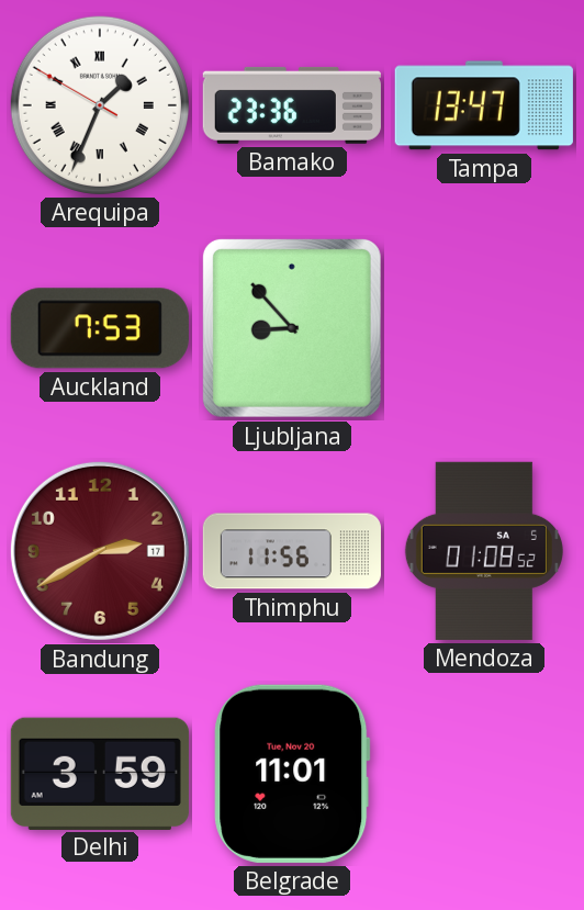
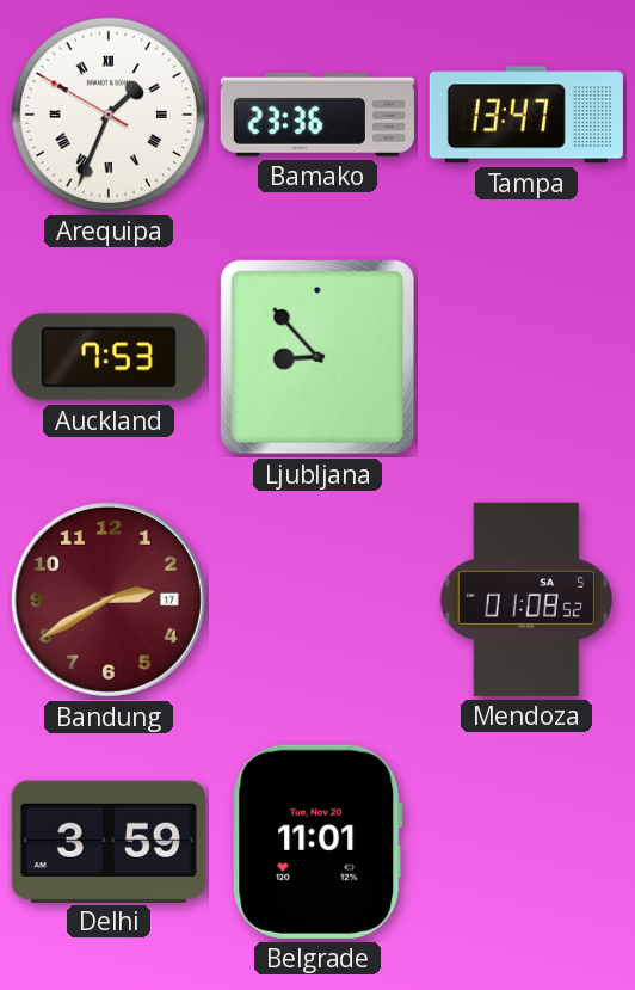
Thimphu: 11:56 -> none (292, 551)
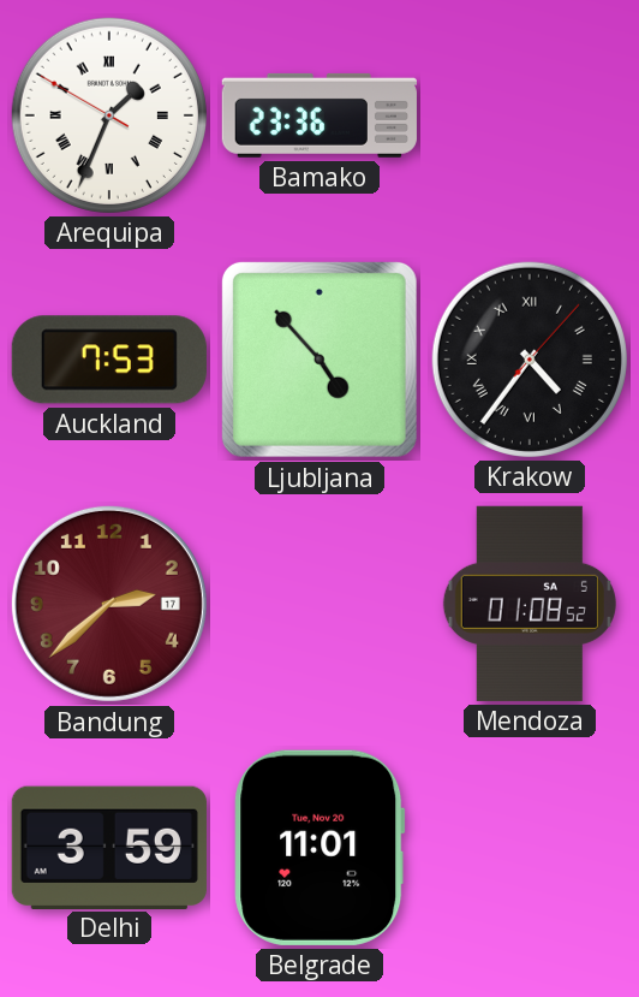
Tampa: 13:47 -> none (526, 115)
Ljubljana: 8:53 -> 4:53 (319, 360)
Krakow: none -> 4:36 (530, 360)
Bandung: 2:40 -> 2:38 (109, 604)
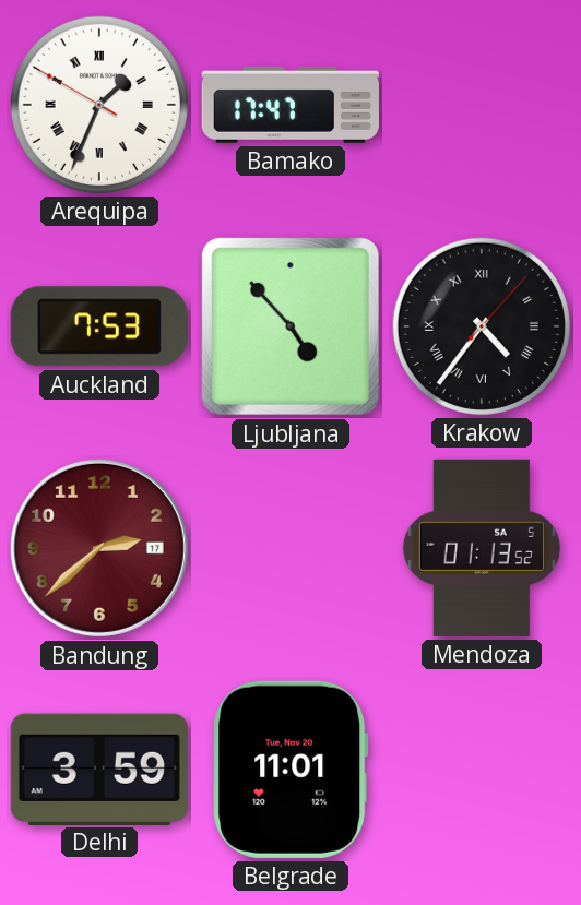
Bamako: 23:36 -> 17:47 (290, 105)
Mendoza: 01:08 -> 01:13 (482, 548)
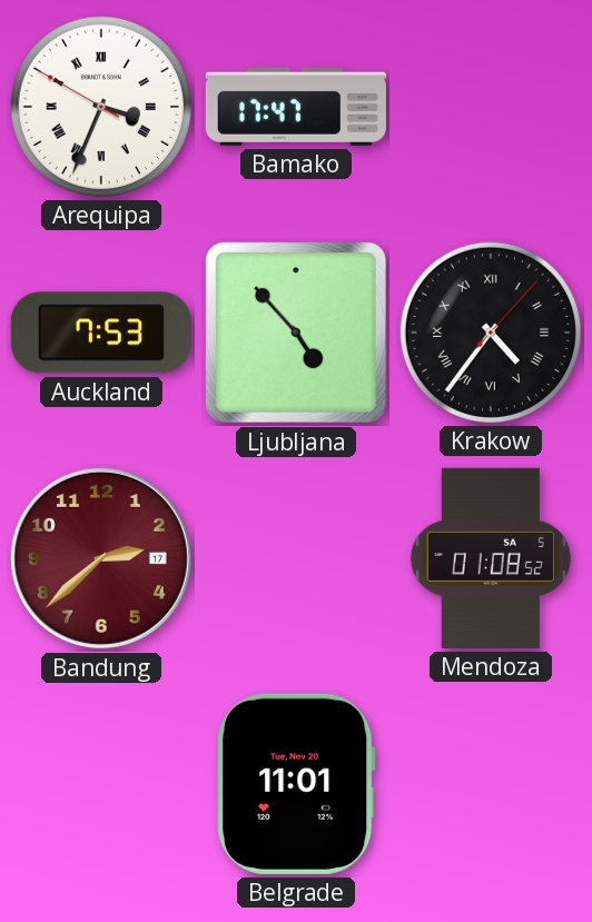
Arequipa: 1:33 -> 3:33 (101, 107)
Mendoza: 01:13 -> 01:08 (491, 558)
Delhi: 3:59 -> none (99, 769)
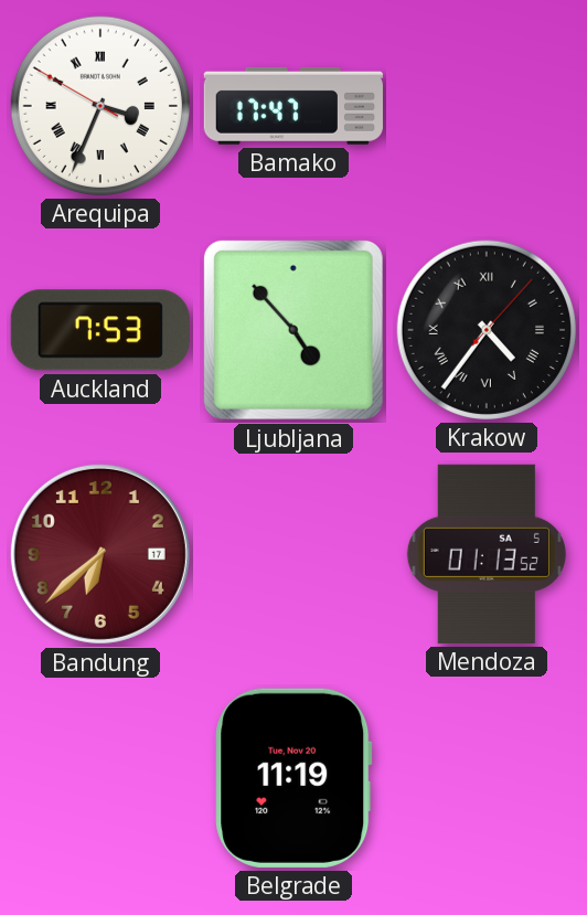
Bandung: 2:38 -> 6:38 (100, 554)
Mendoza: 01:08 -> 01:13 (487, 554)
Belgrade: 11:01 -> 11:19 (293, 778)
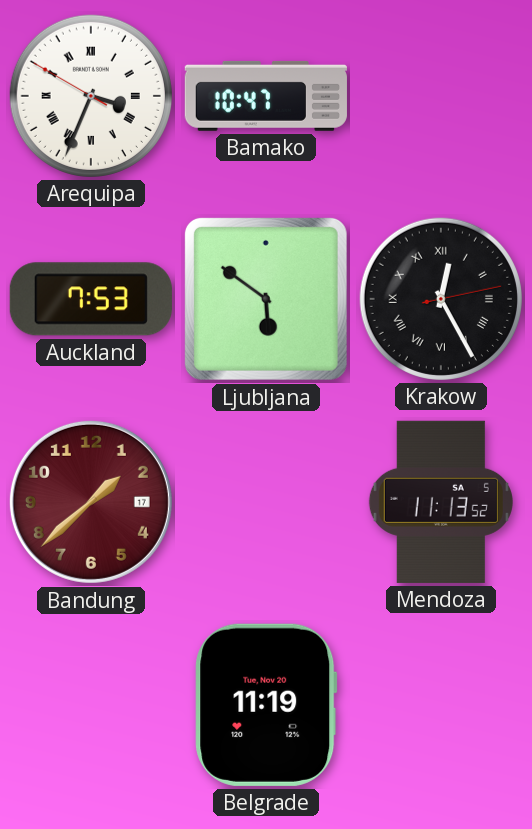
Bamako: 17:47 -> 10:47 (266, 96)
Ljubljana: 4:53 -> 5:51 (266, 299)
Krakow: 4:36 -> 12:25 (441, 299)
Bandung: 6:38 -> 1:38 (91, 502)
Mendoza: 01:13 -> 11:13 (441, 502)
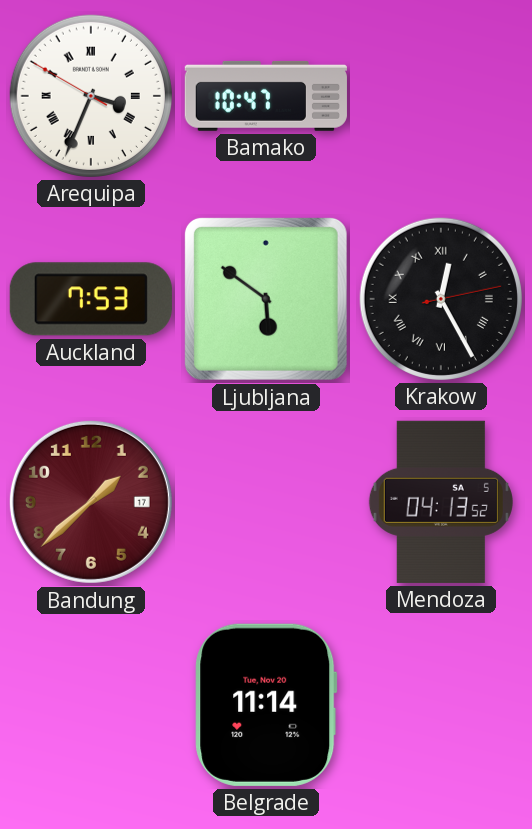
Mendoza: 11:13 -> 04:13 (441, 502)
Belgrade: 11:19 -> 11:14 (266, 705)
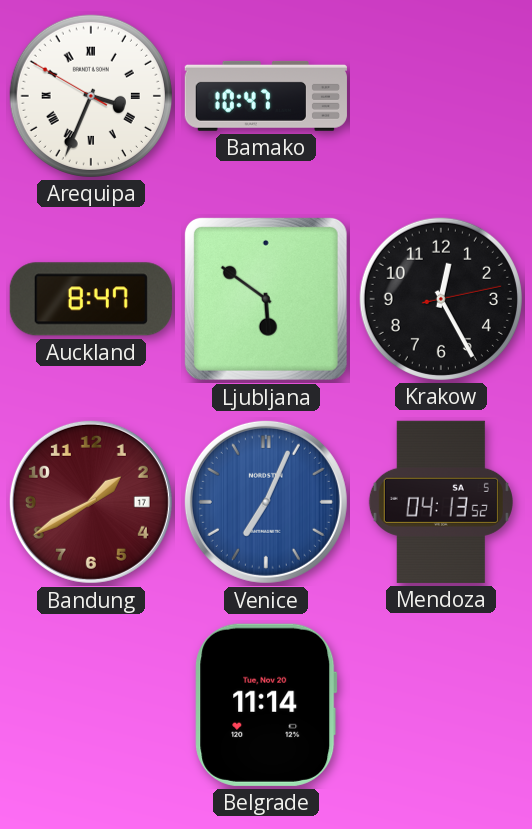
Auckland: 7:53 -> 8:47 (91, 299)
Krakow numerals: Roman -> Arabic (441, 299)
Bandung: 1:38 -> 1:40 (91, 502)
Venice: none -> 7:04 (266, 502)
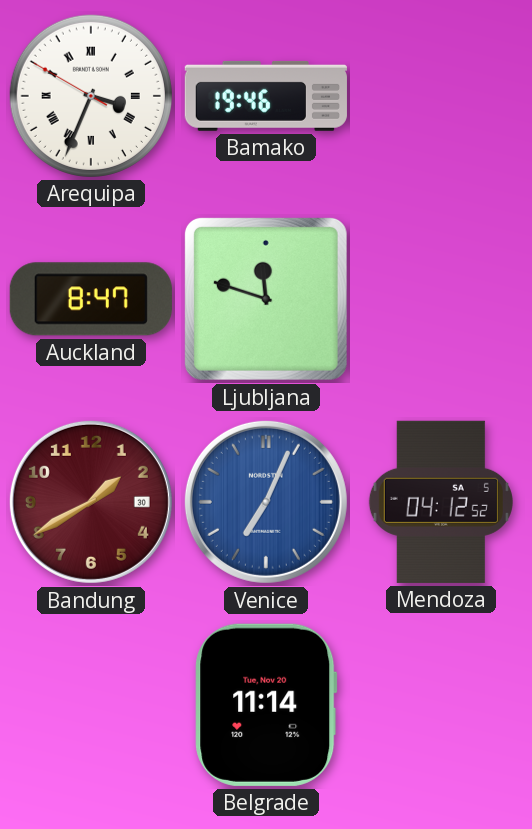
Bamako: 10:47 -> 19:46 (266, 96)
Ljubljana: 5:51 -> 11:48 (266, 299)
Krakow: 12:25 -> none (441, 299)
Bandung date: 17 -> 30 (91, 502)
Mendoza: 04:13 -> 04:12 (441, 502)
